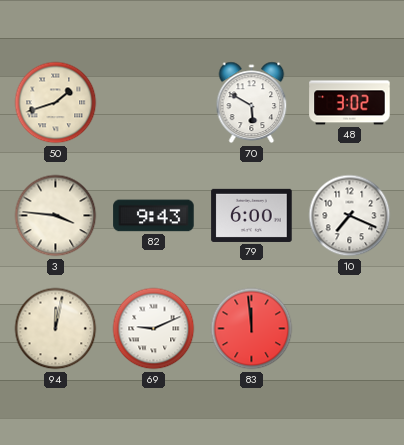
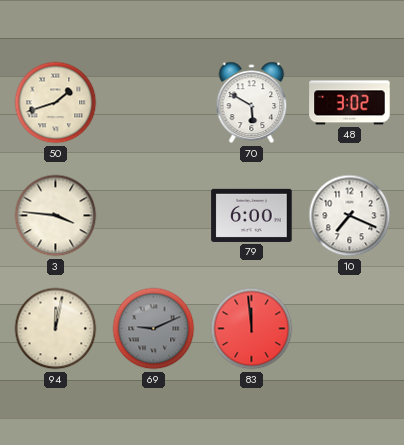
82: 9:43 -> none (154, 216)
69 dial: white -> grey (154, 329)
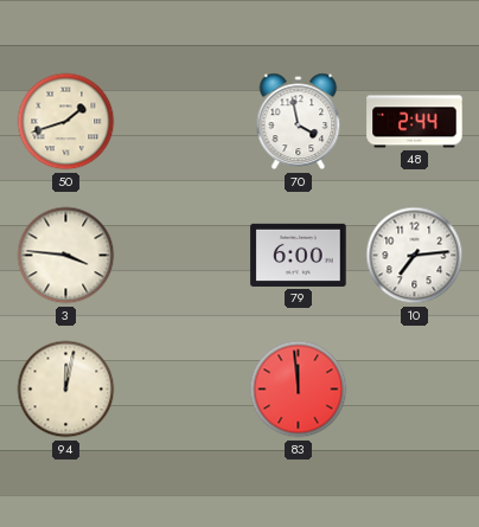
70: 5:50 -> 3:58 (299, 122)
48: 3:02 -> 2:44 (415, 122)
10: 7:19 -> 7:14 (415, 256)
69: 9:11 -> none (154, 329)
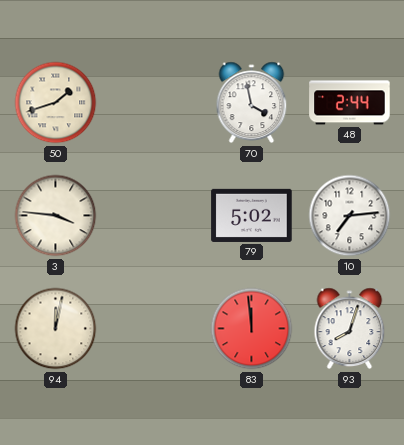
79: 6:00 -> 5:02 (252, 215)
93: none -> 8:03 (350, 329)
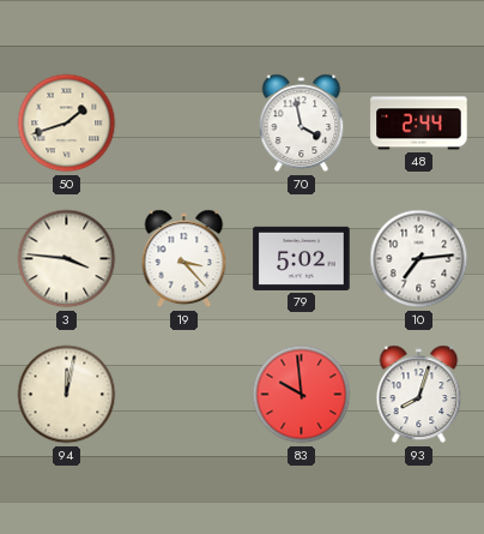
19: none -> 3:23 (184, 259)
83: 11:59 -> 9:59 (302, 395)
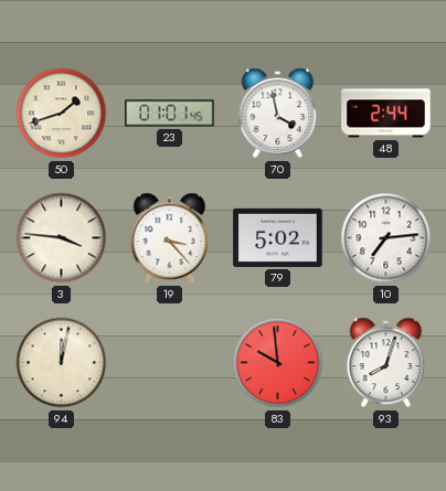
23: none -> 01:01 (170, 114)
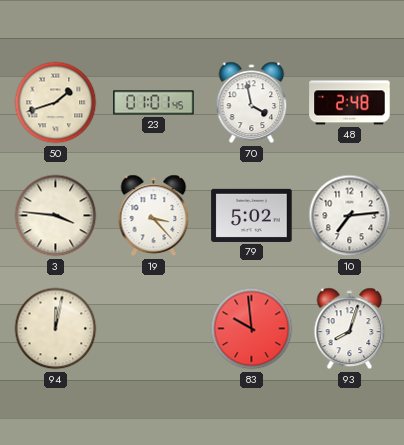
48: 2:44 -> 2:48 (350, 103)
